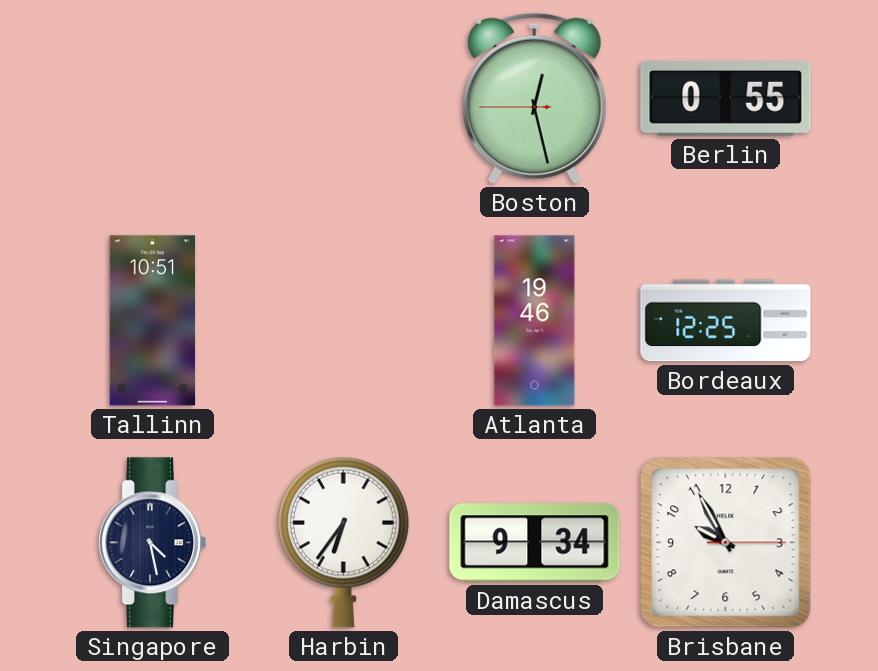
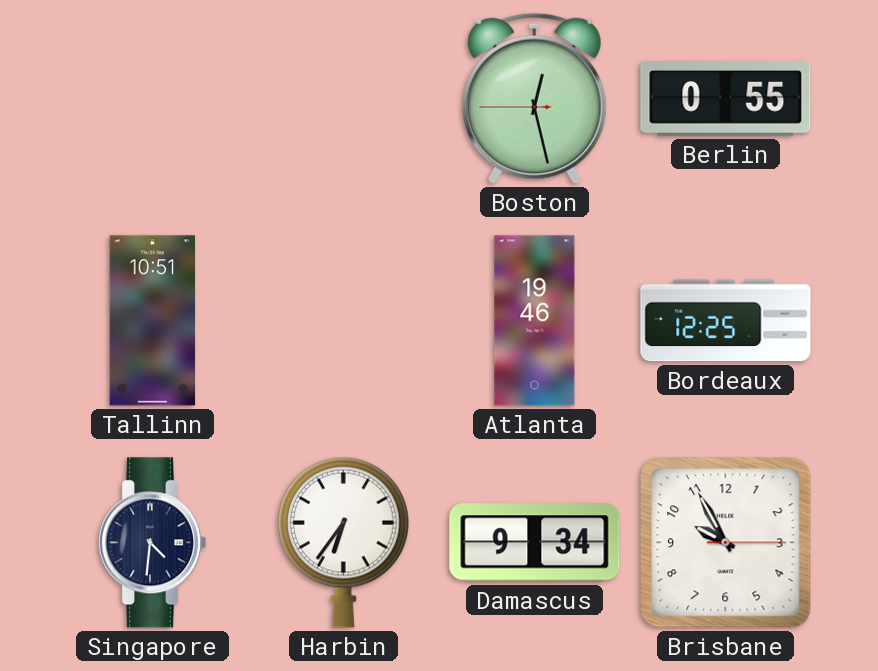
Singapore: 4:28 -> 4:31 (153, 543)
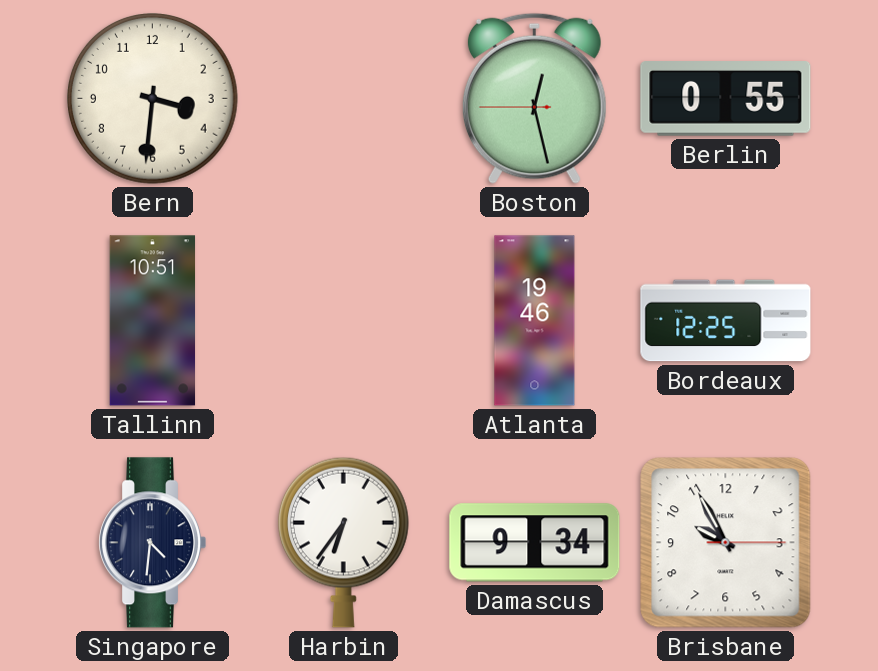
Bern: none -> 3:31 (153, 99)
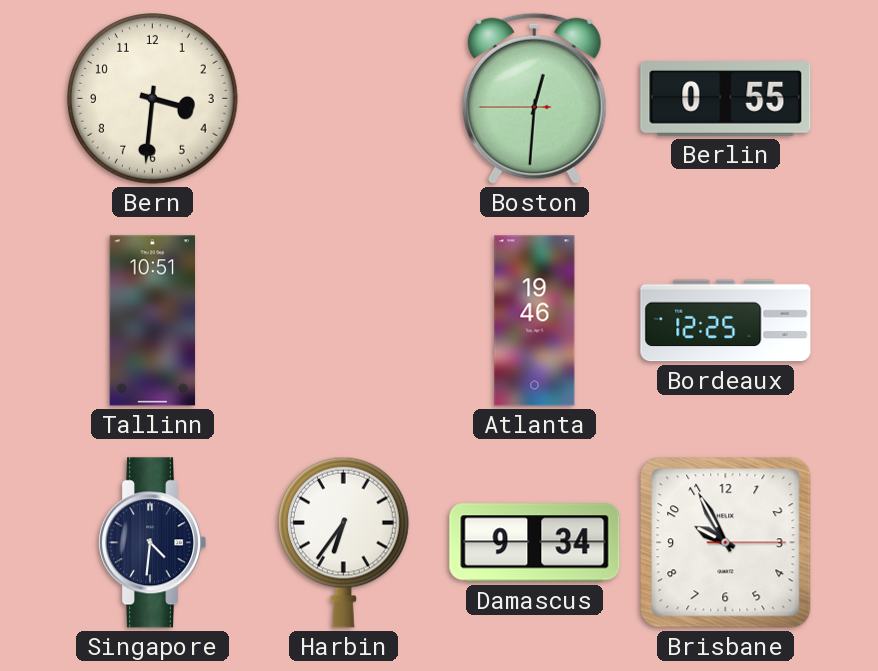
Boston: 12:27 -> 12:30 (534, 98)
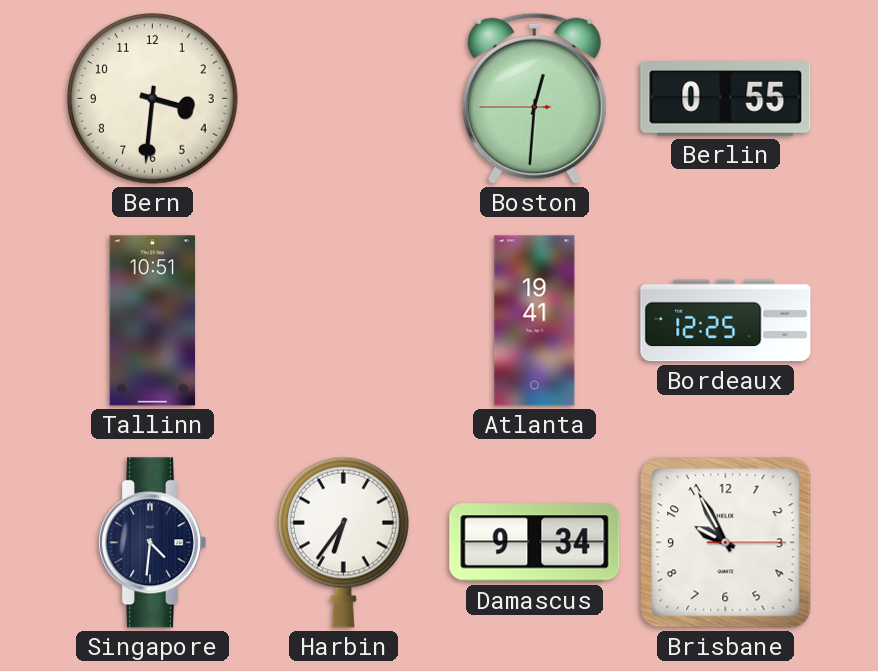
Atlanta: 19:46 -> 19:41 (535, 321)
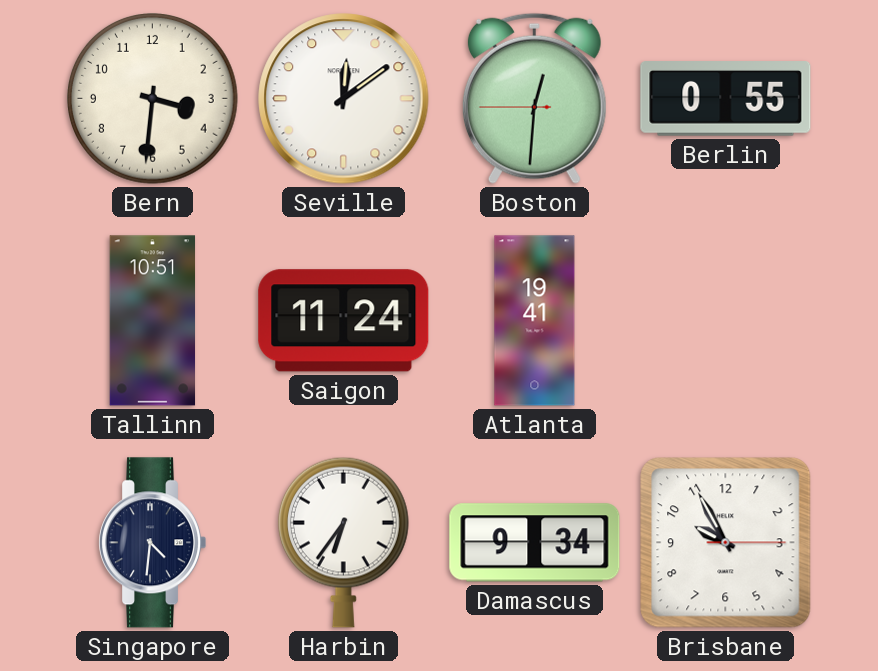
Seville: none -> 12:09 (344, 99)
Saigon: none -> 11:24 (344, 321)
Bordeaux: 12:25 -> none (726, 321)
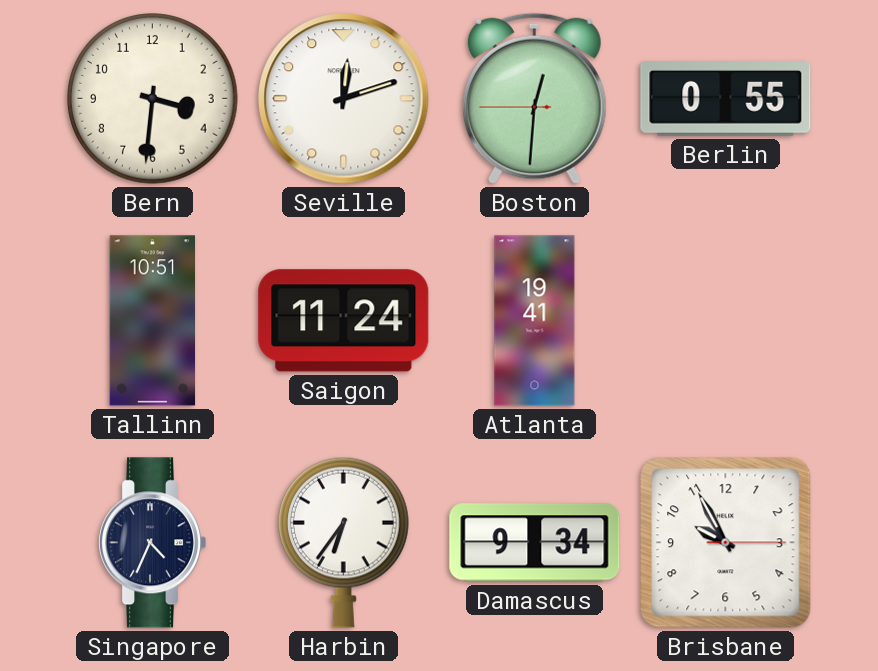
Seville: 12:09 -> 12:12 (344, 99)
Singapore: 4:31 -> 4:34 (153, 543)
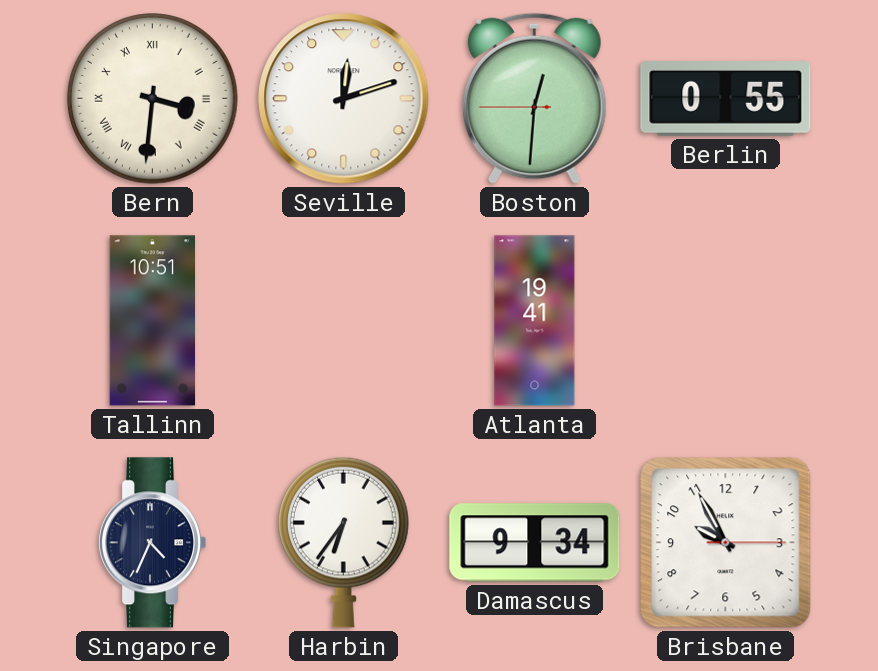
Bern numerals: Arabic -> Roman (153, 99)
Saigon: 11:24 -> none (344, 321)
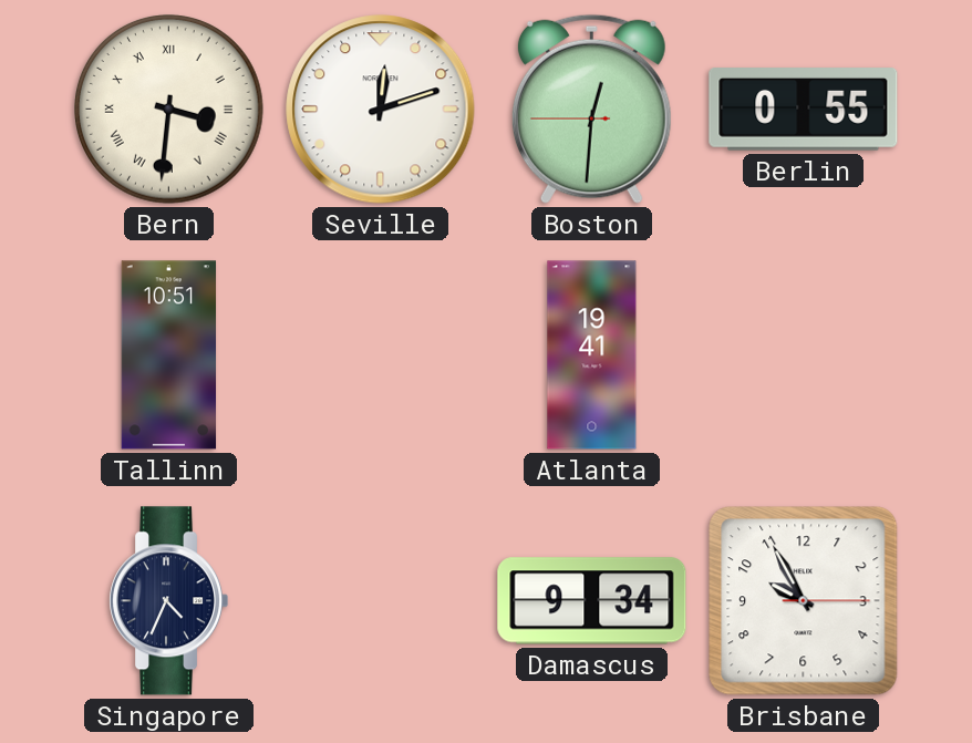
Harbin: 6:36 -> none (343, 542)
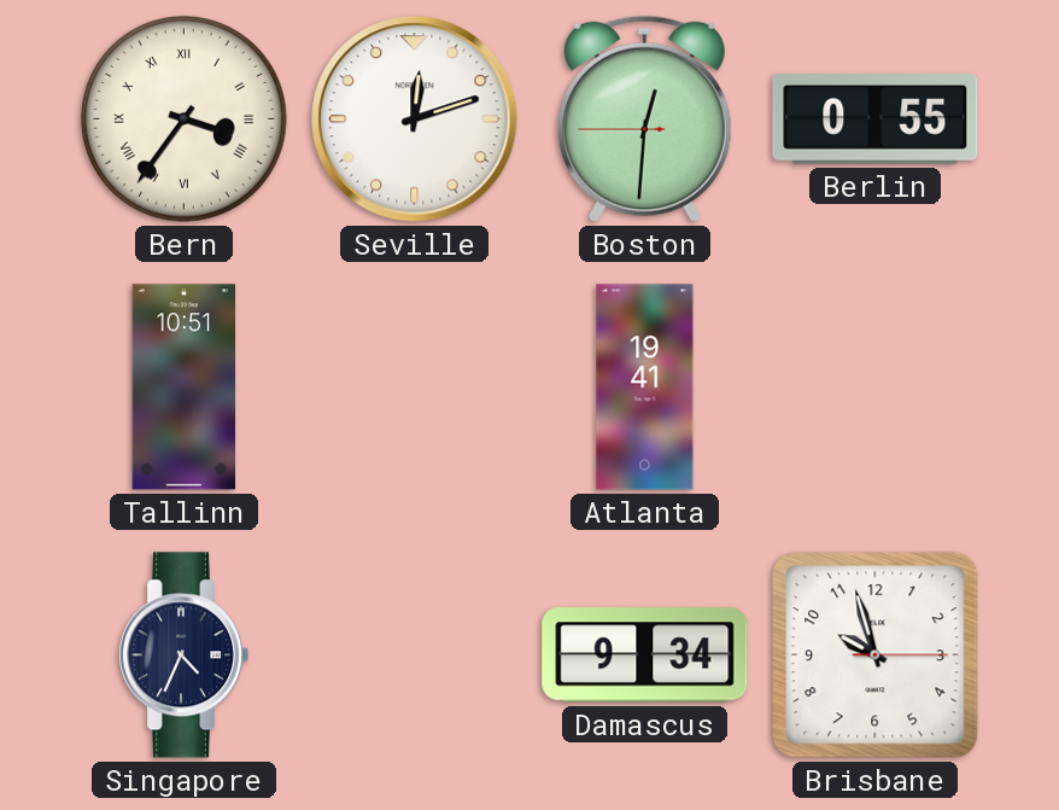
Bern: 3:31 -> 3:36 (185, 120)
Brisbane: 9:55 -> 9:57 (876, 655)
